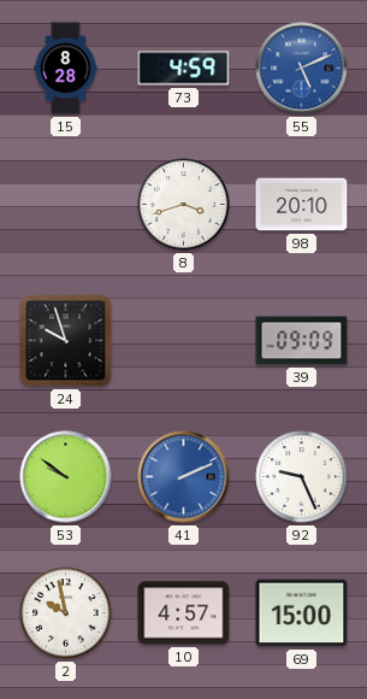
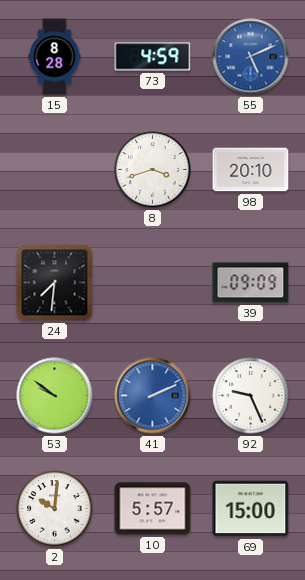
24: 9:57 -> 7:31 (55, 283)
2: 9:58 -> 10:01 (55, 509)
10: 4:57 -> 5:57 (153, 509)
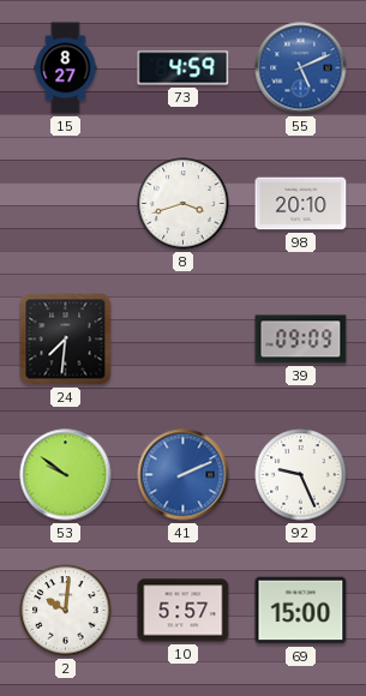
15: 8:28 -> 8:27 (66, 68)
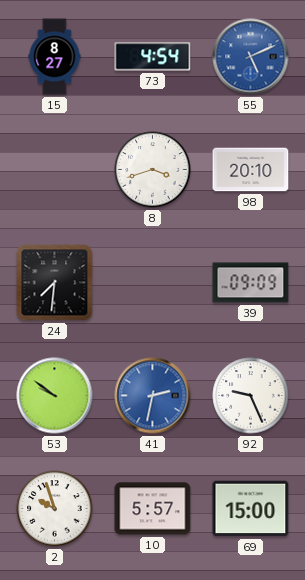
73: 4:59 -> 4:54 (153, 57)
41: 2:11 -> 2:32 (153, 396)
2: 10:01 -> 9:57 (55, 509)
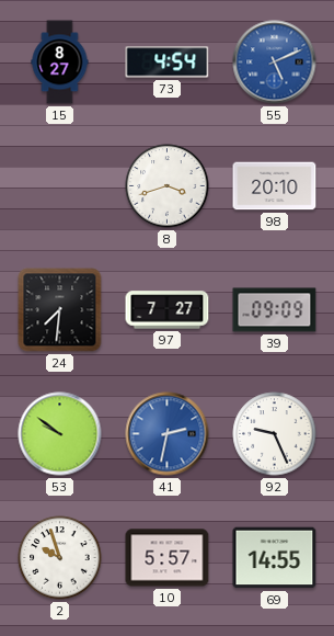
97: none -> 7:27 (168, 310)
69: 15:00 -> 14:55 (275, 558)
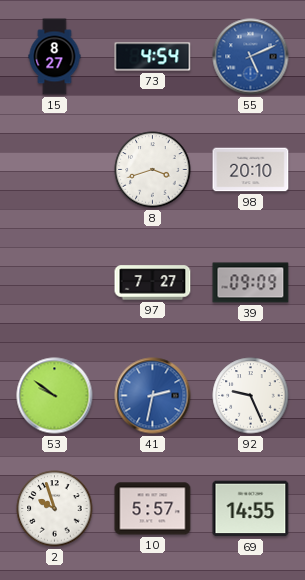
24: 7:31 -> none (60, 310)
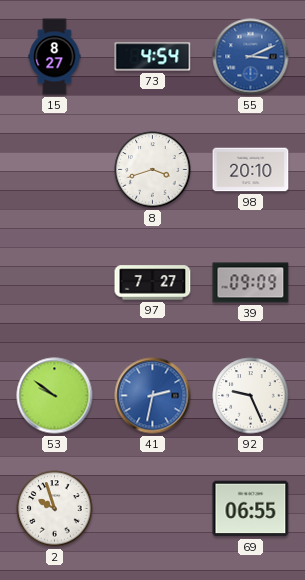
55: 5:11 -> 3:11 (251, 57)
10: 5:57 -> none (153, 509)
69: 14:55 -> 06:55 (251, 509)
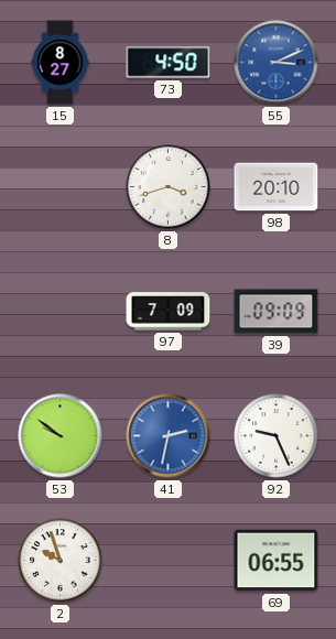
73: 4:54 -> 4:50 (169, 63)
97: 7:27 -> 7:09 (169, 312)
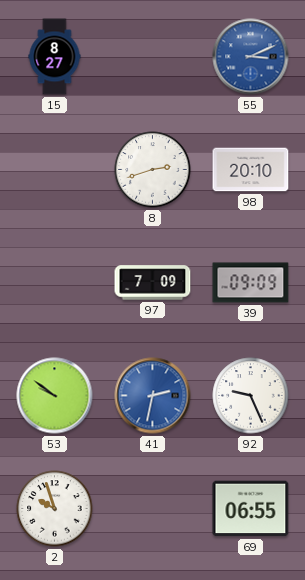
73: 4:50 -> none (169, 63)
8: 3:42 -> 2:42 (153, 170)
